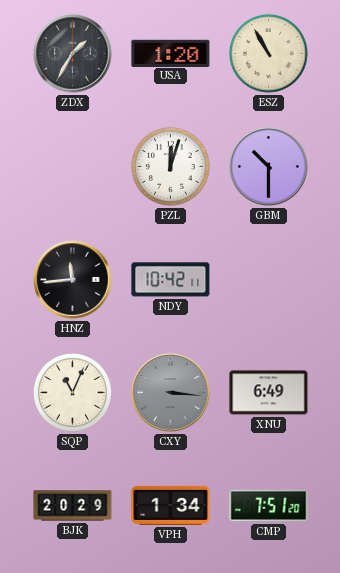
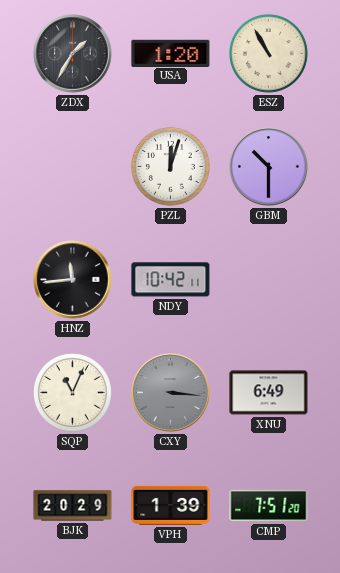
VPH: 1:34 -> 1:39 (171, 505)
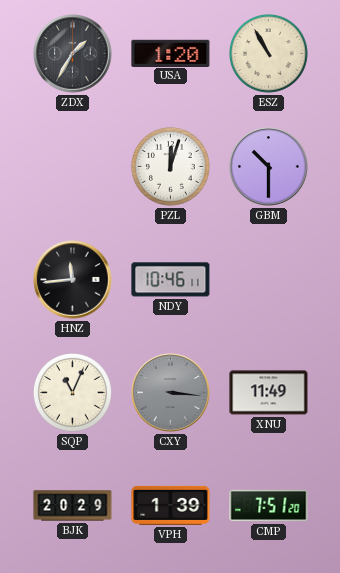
NDY: 10:42 -> 10:46 (171, 280)
XNU: 6:49 -> 11:49 (269, 393)
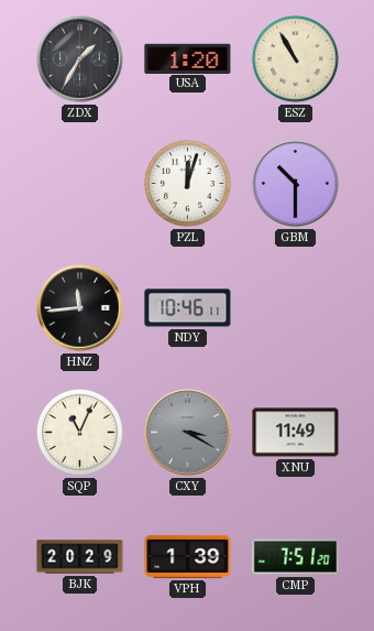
CXY: 3:16 -> 3:20 (188, 433)
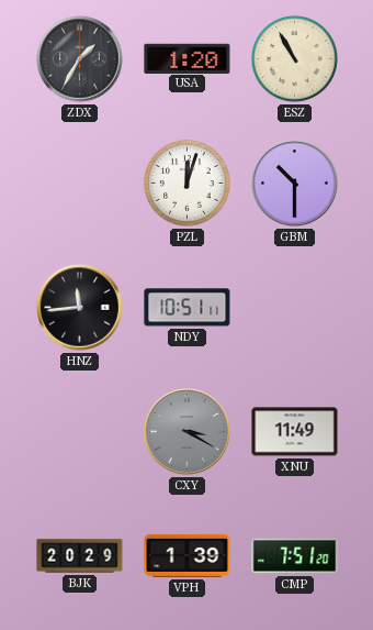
NDY: 10:46 -> 10:51 (188, 308)
SQP: 11:04 -> none (79, 432)
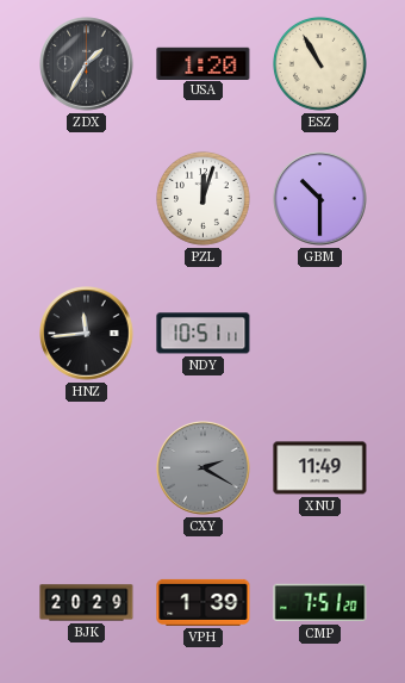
CXY: 3:20 -> 2:20 (204, 468)
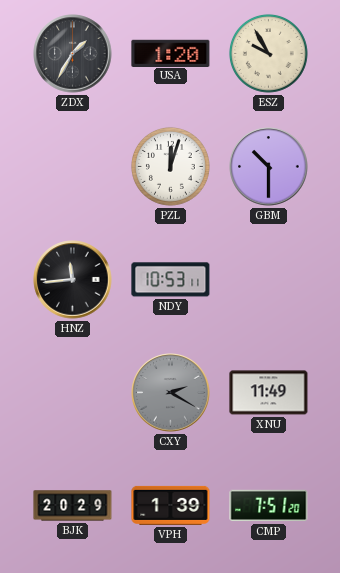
ESZ: 10:55 -> 9:55 (268, 53)
NDY: 10:51 -> 10:53 (171, 280)
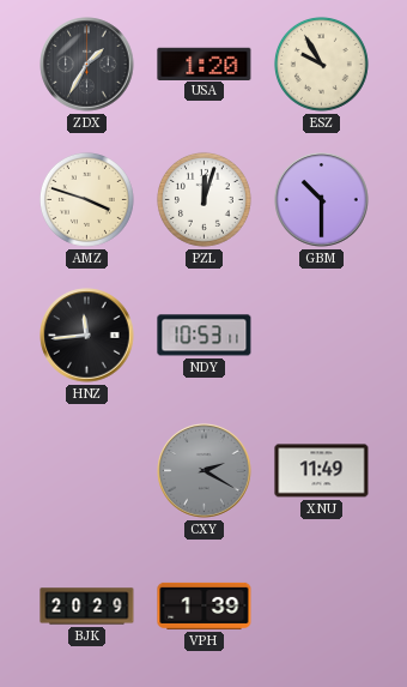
AMZ: none -> 3:48 (86, 199)
CMP: 7:51 -> none (269, 506)
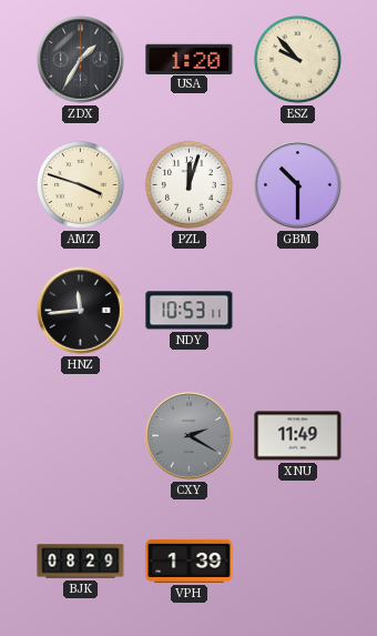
ESZ: 9:55 -> 9:53 (297, 59)
BJK: 20:29 -> 08:29 (81, 562)
